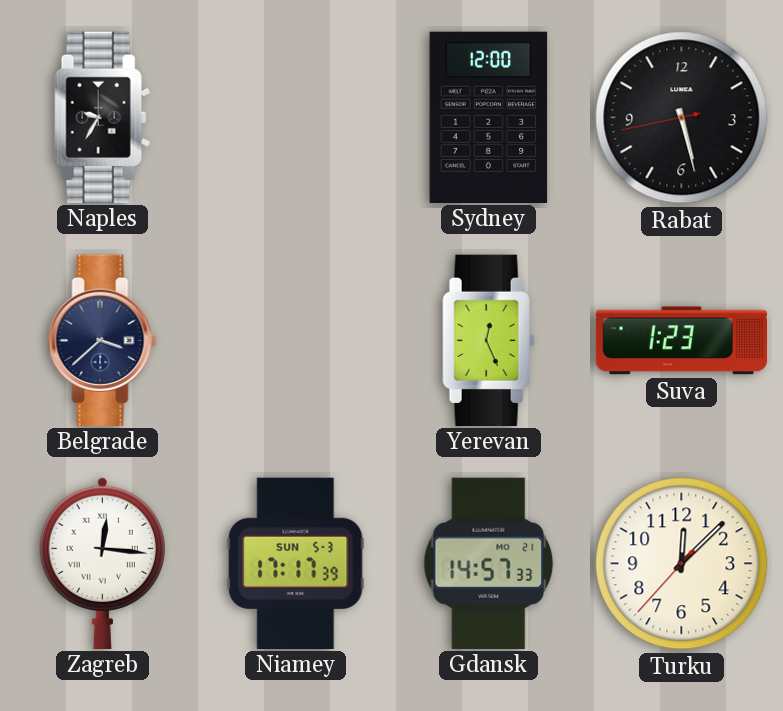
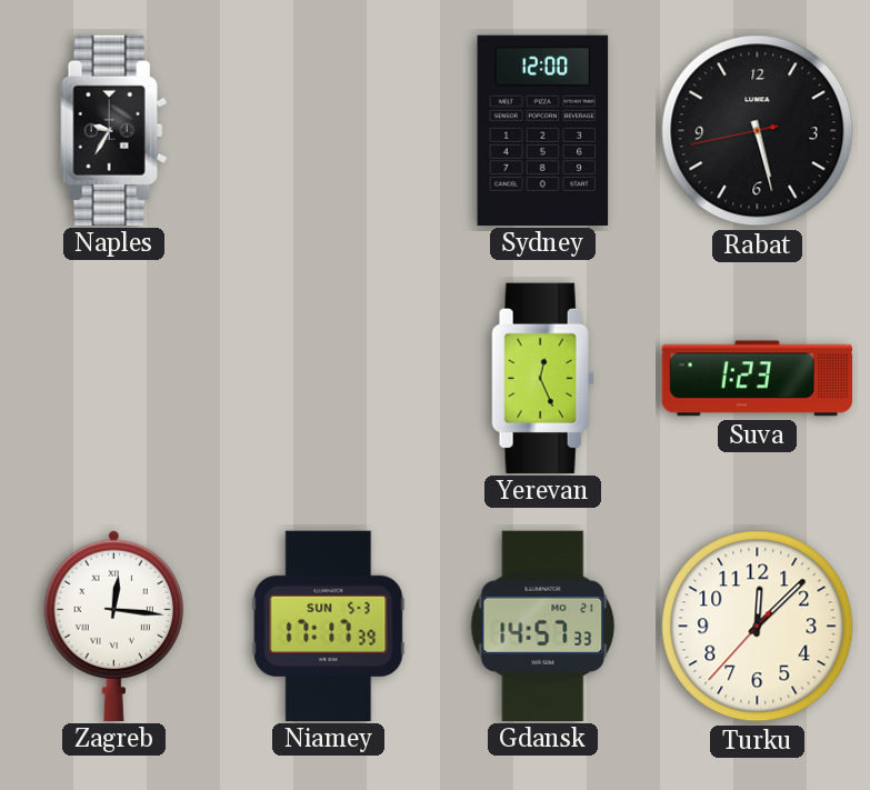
Belgrade: 3:38 -> none (103, 340)
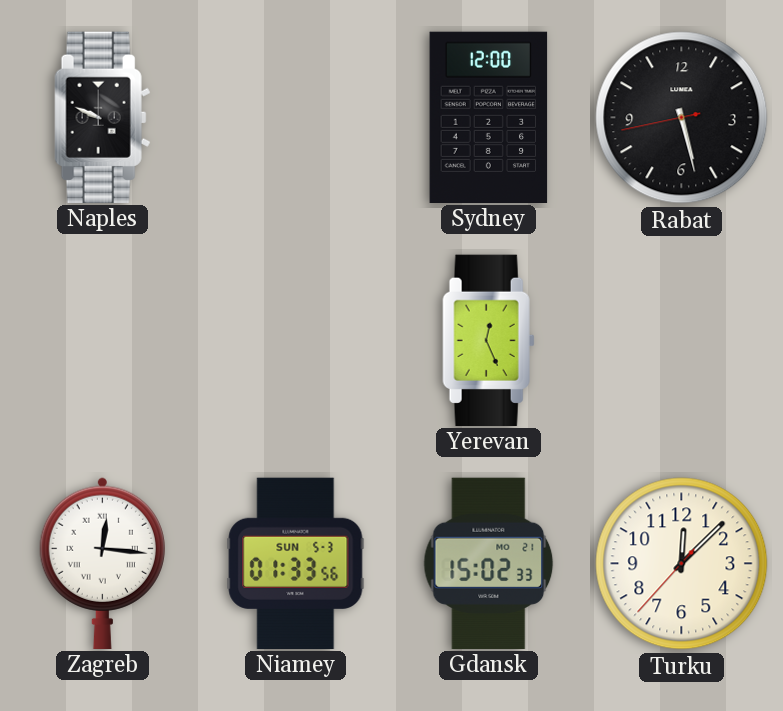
Naples: 9:35 -> 9:49 (103, 117)
Suva: 1:23 -> none (757, 379)
Niamey: 17:17 -> 01:33 (296, 563)
Gdansk: 14:57 -> 15:02 (489, 563)
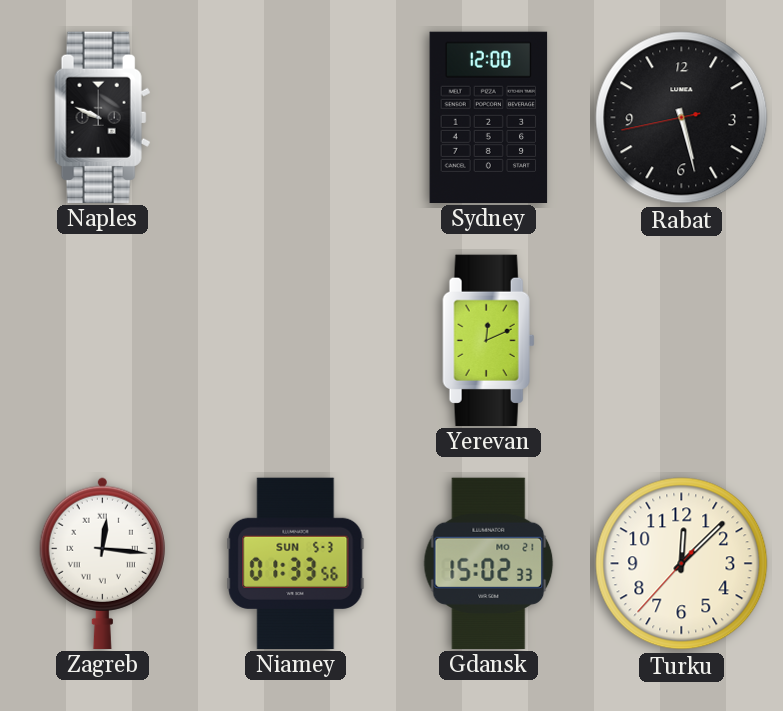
Yerevan: 12:26 -> 12:11 (489, 340)
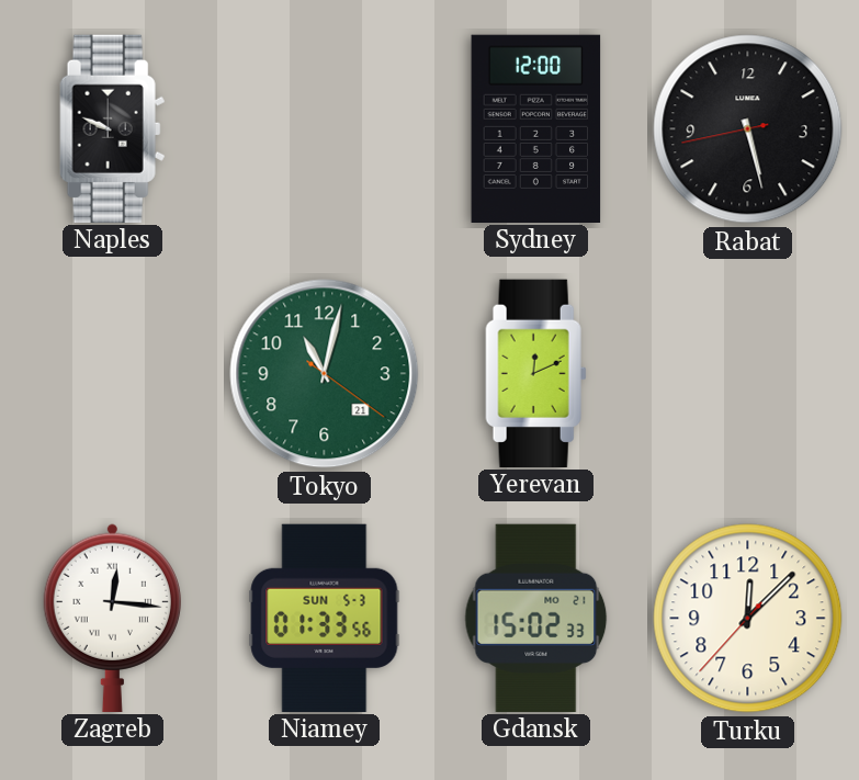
Tokyo: none -> 11:02 (325, 374)
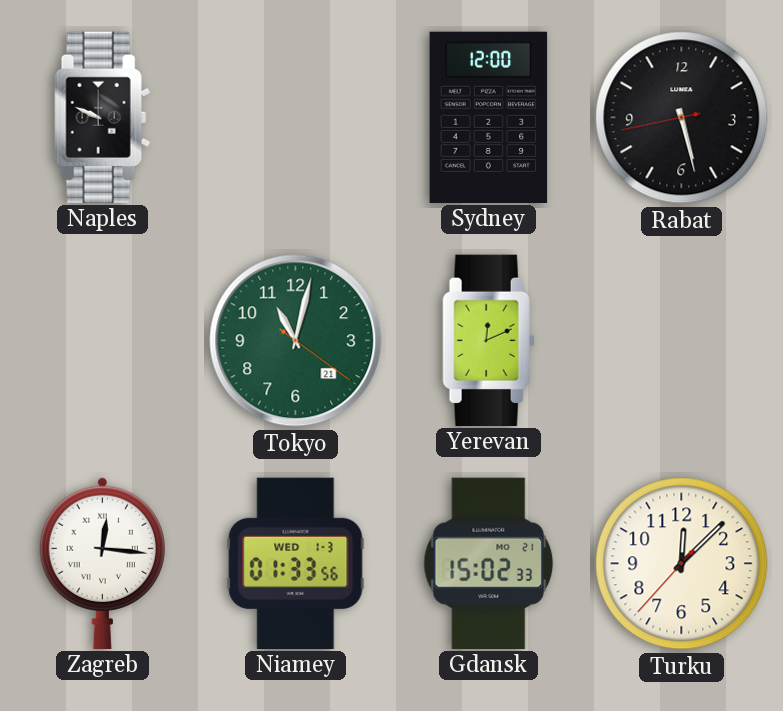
Niamey date: SUN 5-3 -> WED 1-3 (296, 563)
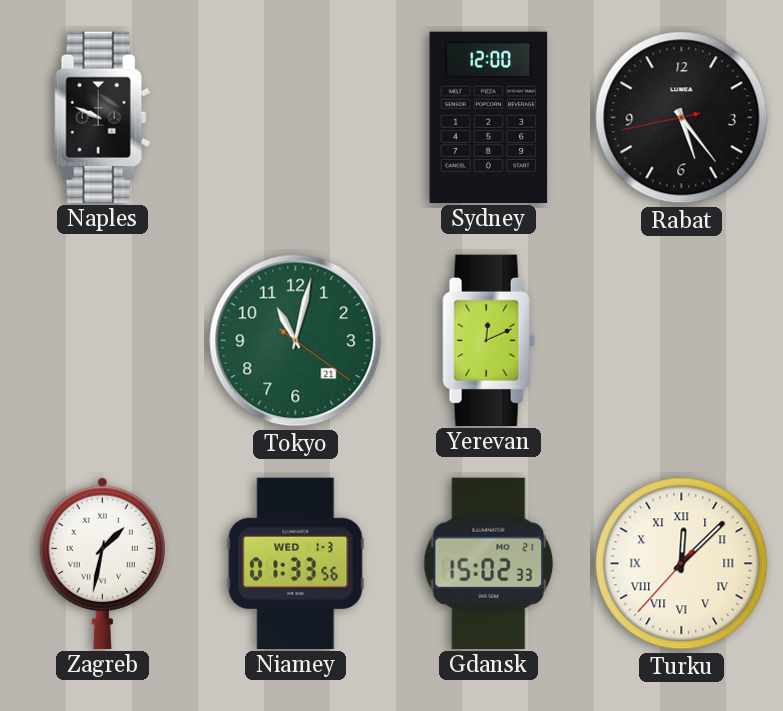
Rabat: 5:27 -> 5:23 (682, 118)
Zagreb: 12:16 -> 1:32 (102, 563)
Turku numerals: Arabic -> Roman (682, 564)
